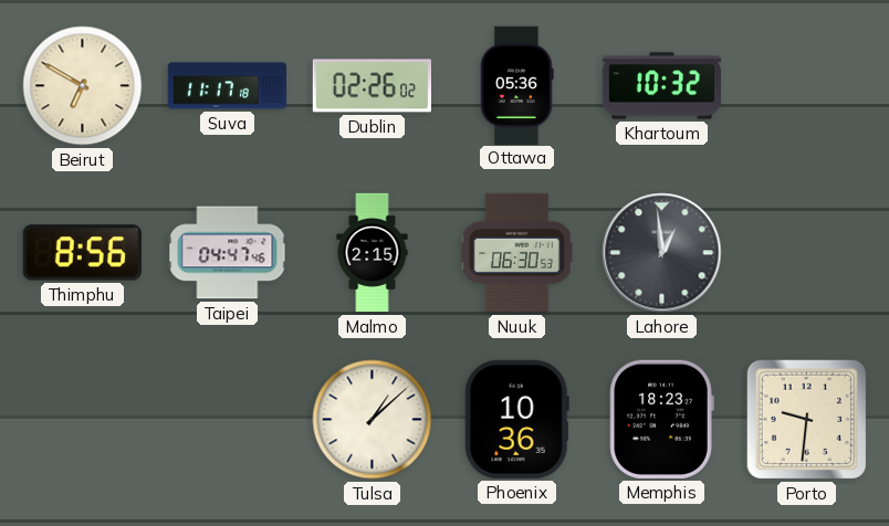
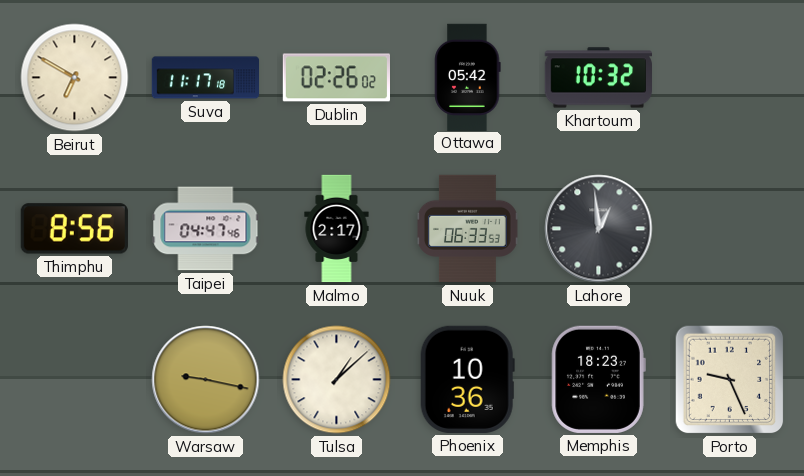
Ottawa: 05:36 -> 05:42 (468, 77)
Malmo: 2:15 -> 2:17 (337, 229)
Nuuk: 06:30 -> 06:33 (468, 229)
Warsaw: none -> 9:17 (206, 380)
Porto: 9:31 -> 9:26 (730, 380)
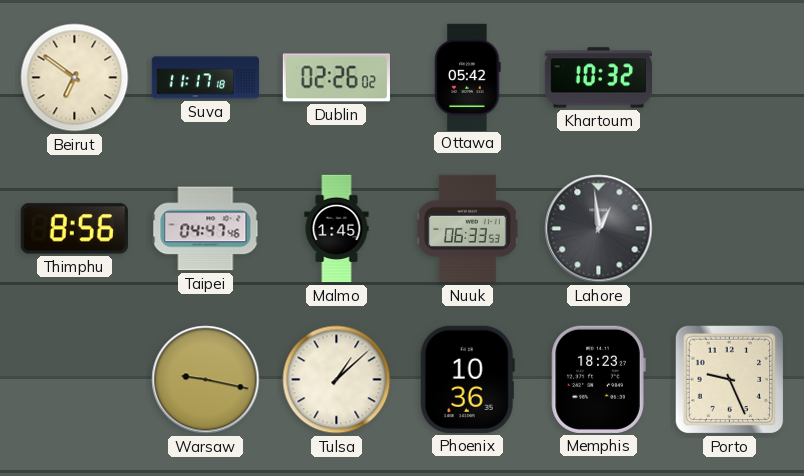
Beirut: 6:50 -> 6:51 (75, 78)
Malmo: 2:17 -> 1:45 (337, 229)
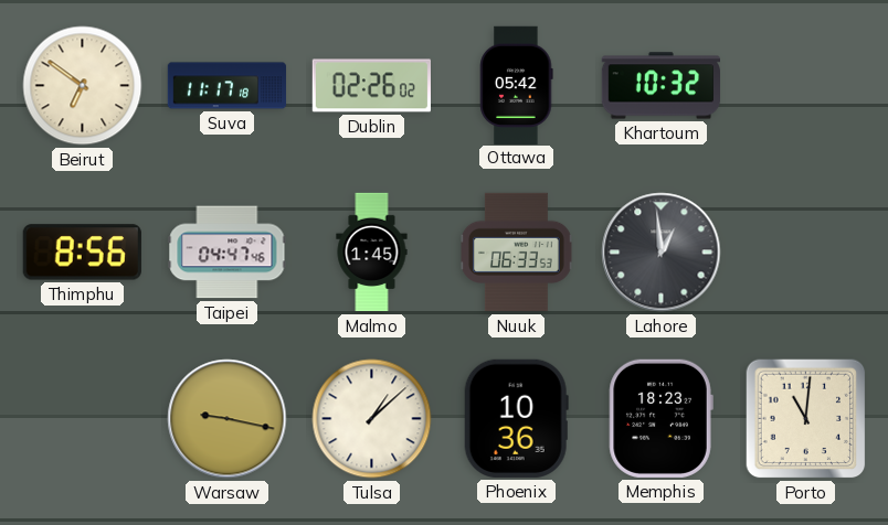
Porto: 9:26 -> 11:01 (806, 419)
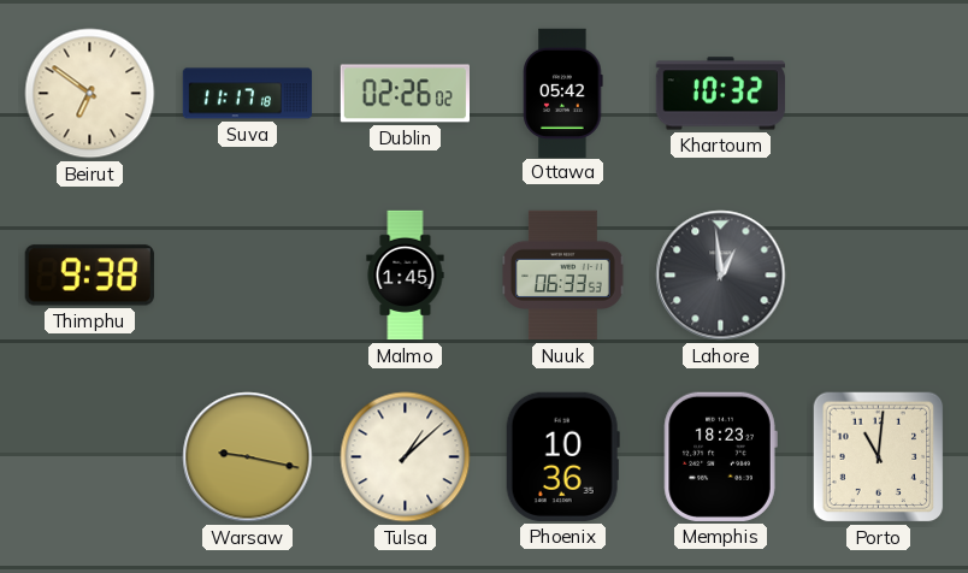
Thimphu: 8:56 -> 9:38 (89, 276)
Taipei: 04:47 -> none (228, 253)
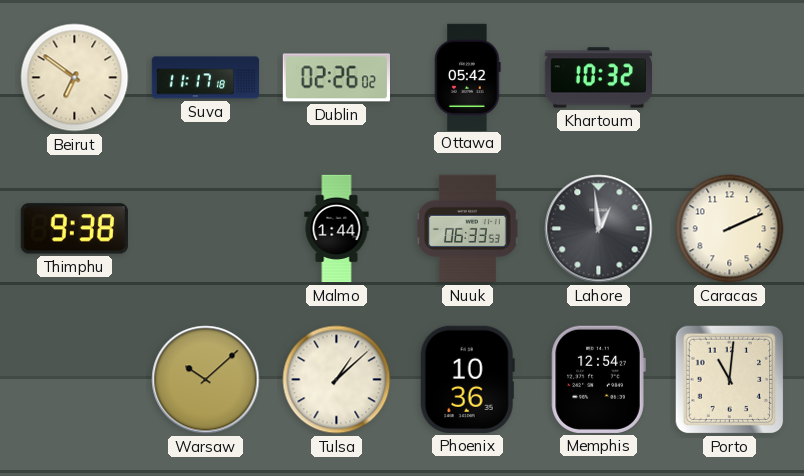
Malmo: 1:45 -> 1:44 (337, 229)
Caracas: none -> 2:11 (730, 229)
Warsaw: 9:17 -> 10:08 (206, 380)
Memphis: 18:23 -> 12:54 (598, 379)
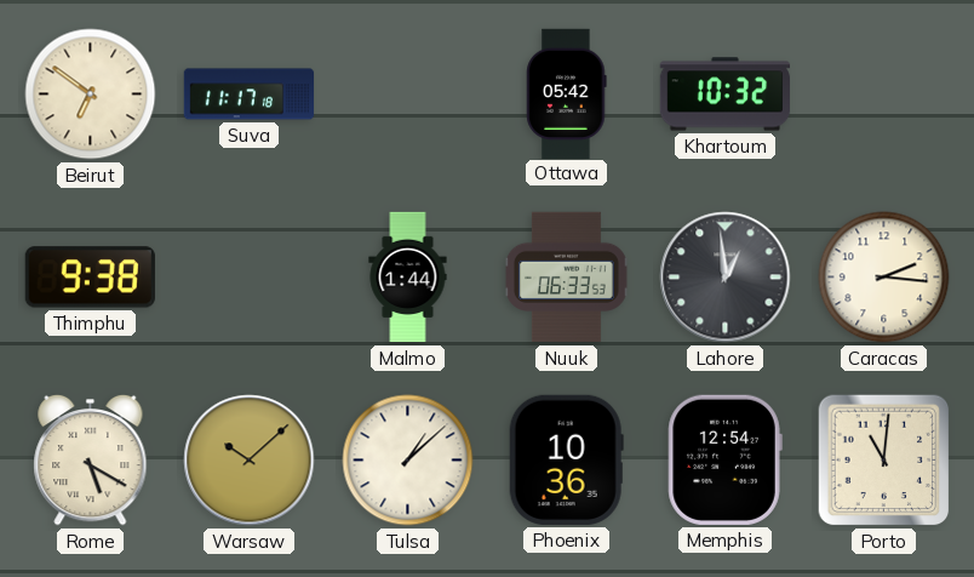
Dublin: 02:26 -> none (336, 78)
Caracas: 2:11 -> 2:16 (884, 278)
Rome: none -> 5:20 (91, 459)
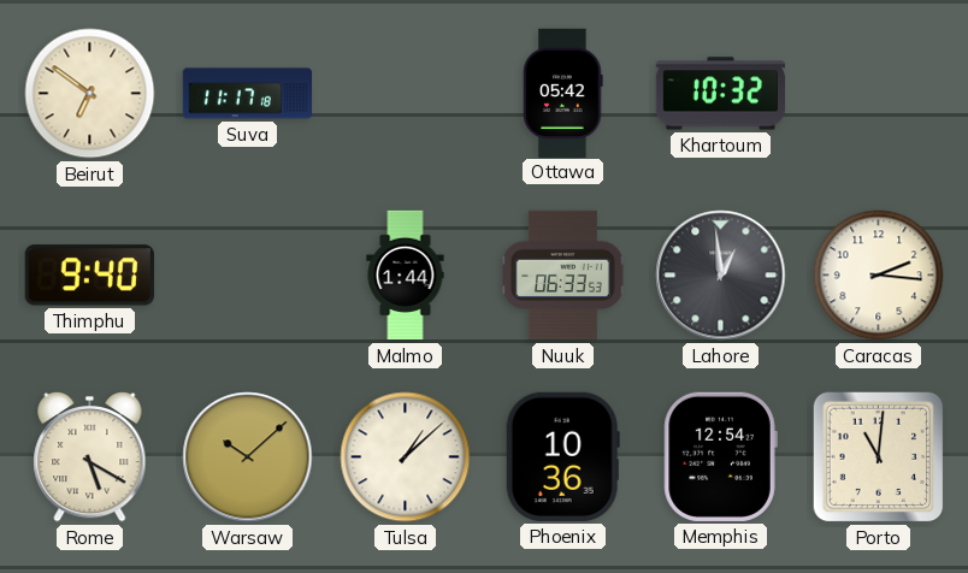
Thimphu: 9:38 -> 9:40 (89, 276)
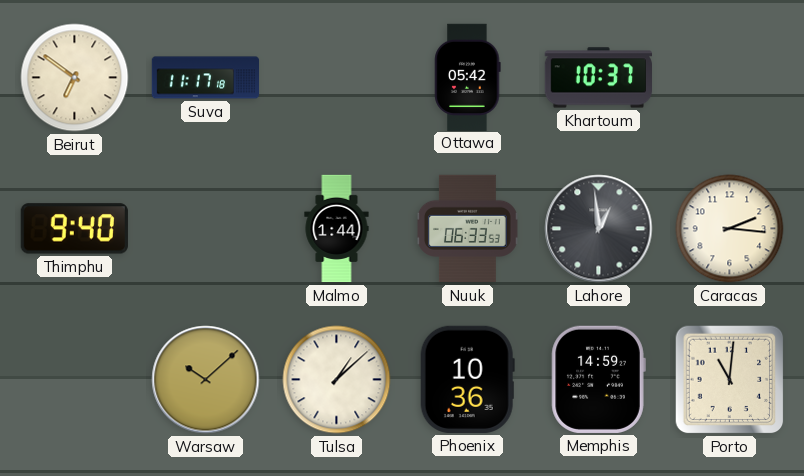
Khartoum: 10:32 -> 10:37 (598, 78)
Rome: 5:20 -> none (90, 456)
Memphis: 12:54 -> 14:59 (598, 379)
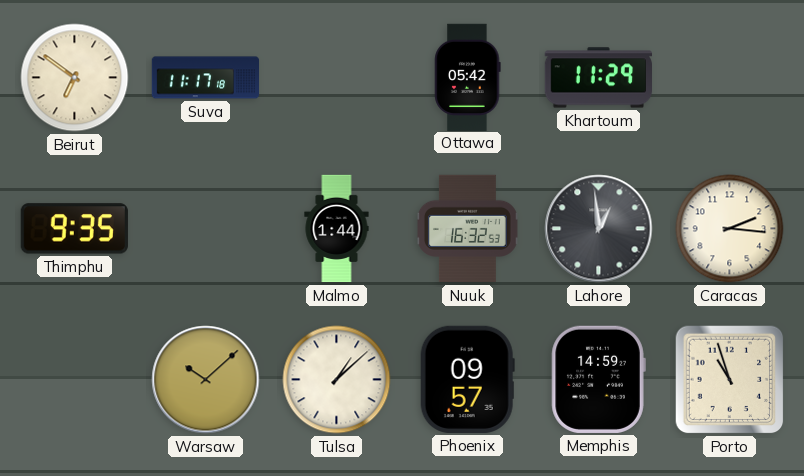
Khartoum: 10:37 -> 11:29 (598, 78)
Thimphu: 9:40 -> 9:35 (74, 229)
Nuuk: 06:33 -> 16:32 (468, 229)
Phoenix: 10:36 -> 09:57 (467, 379)
Porto: 11:01 -> 10:57 (730, 380)
